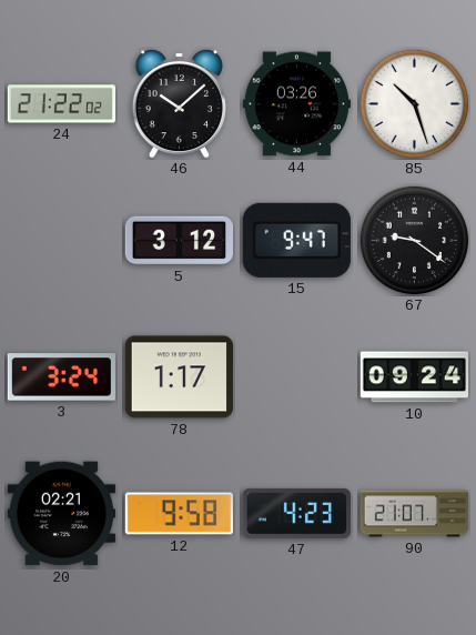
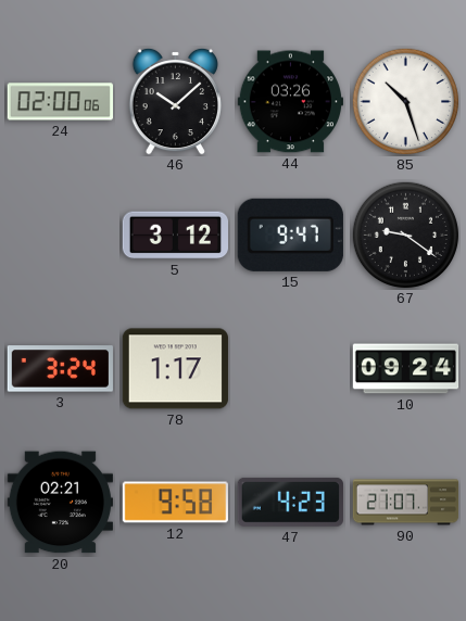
24: 21:22 -> 02:00 (60, 102)
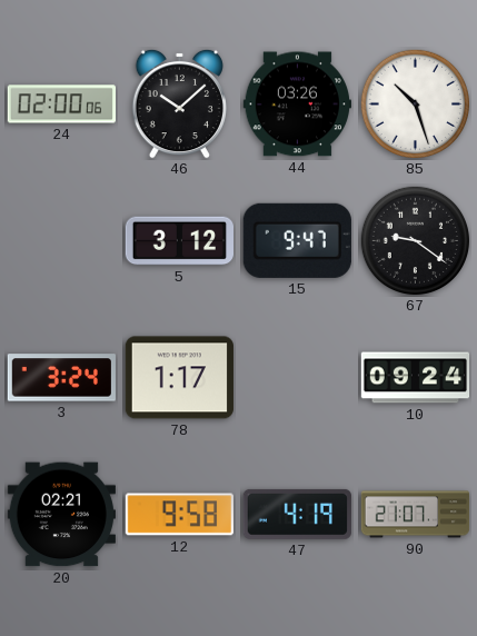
47: 4:23 -> 4:19 (297, 514)
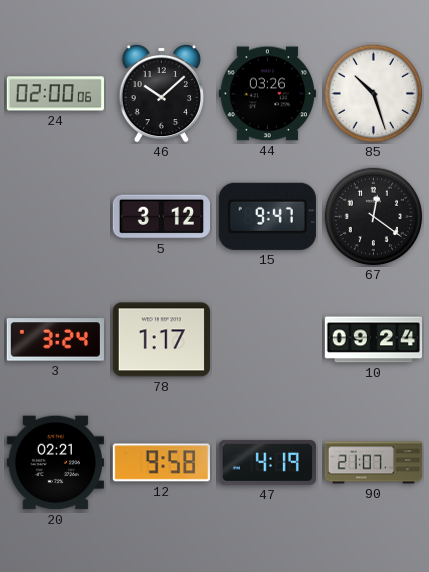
67: 9:21 -> 12:21 (374, 217)
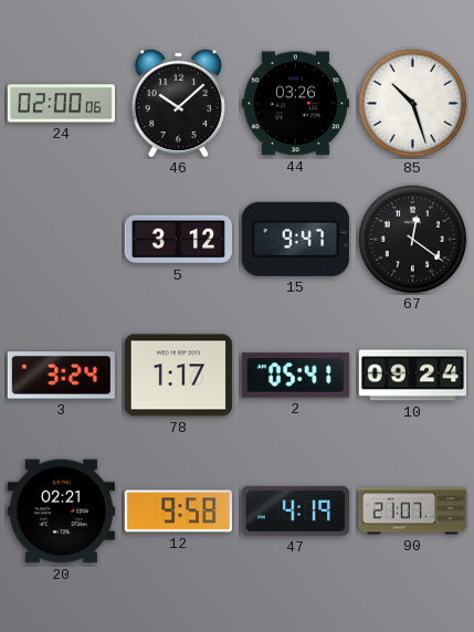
2: none -> 05:41 (295, 376)
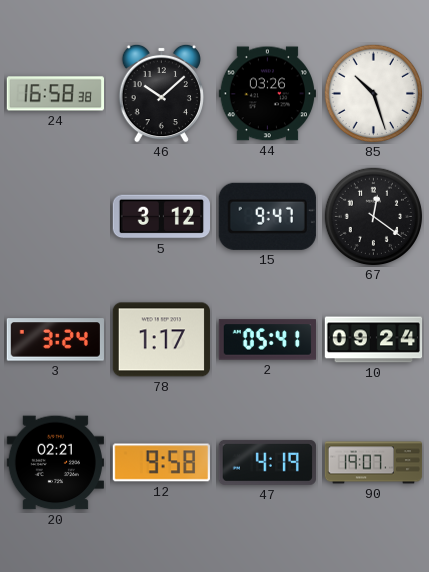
24: 02:00 -> 16:58 (55, 94)
90: 21:07 -> 19:07 (374, 463)
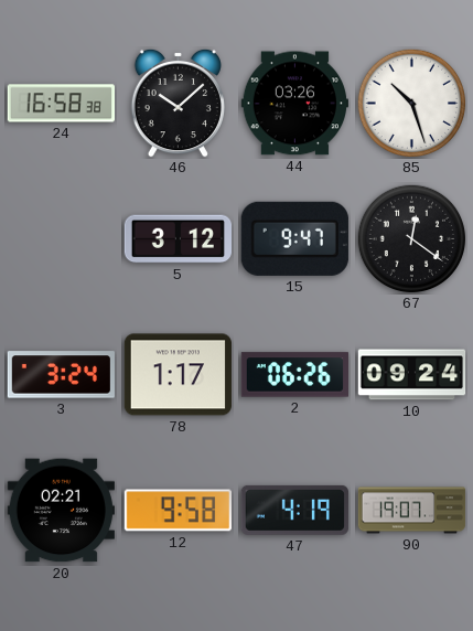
2: 05:41 -> 06:26 (294, 375)
